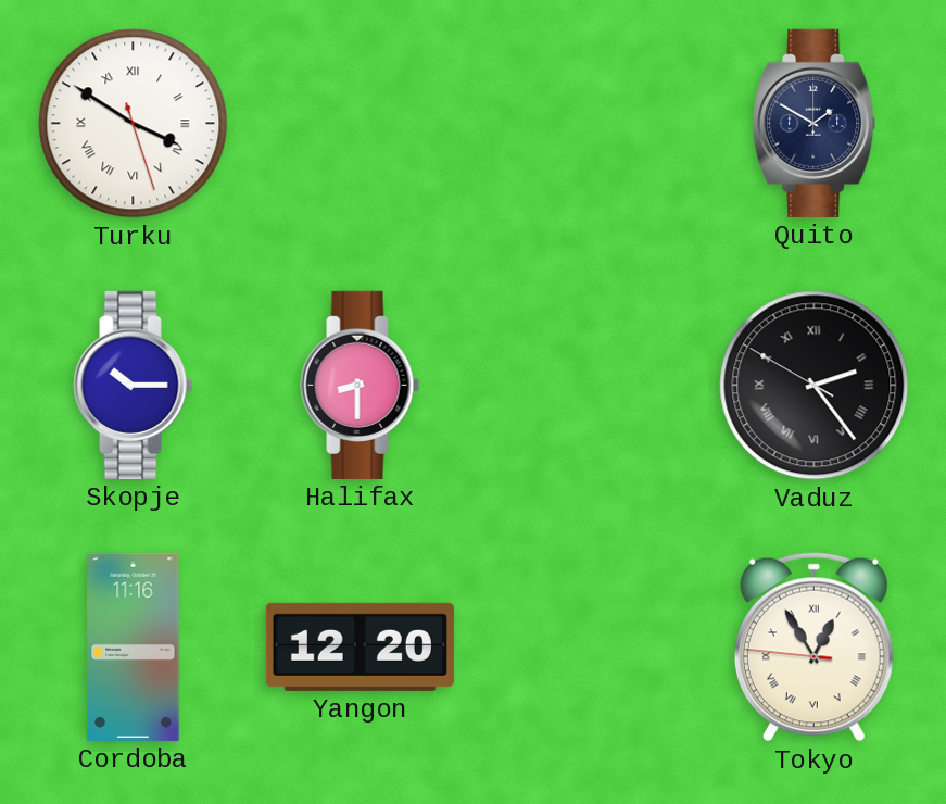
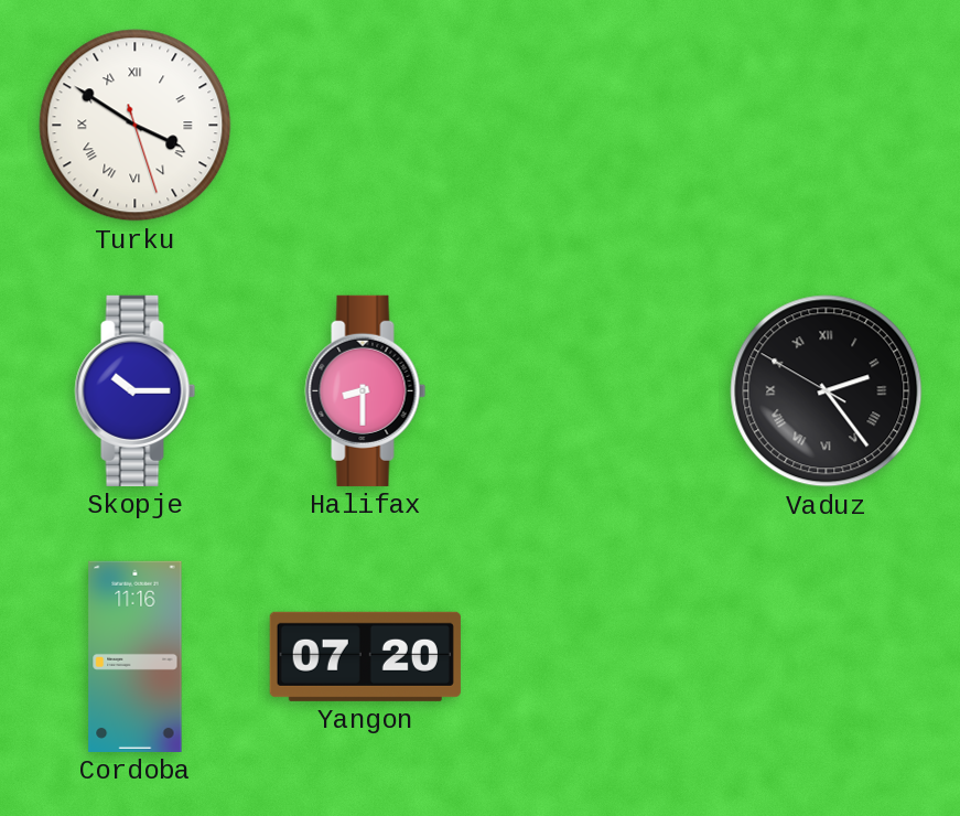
Quito: 1:50 -> none (815, 123)
Yangon: 12:20 -> 07:20 (365, 656)
Tokyo: 12:54 -> none (813, 648)
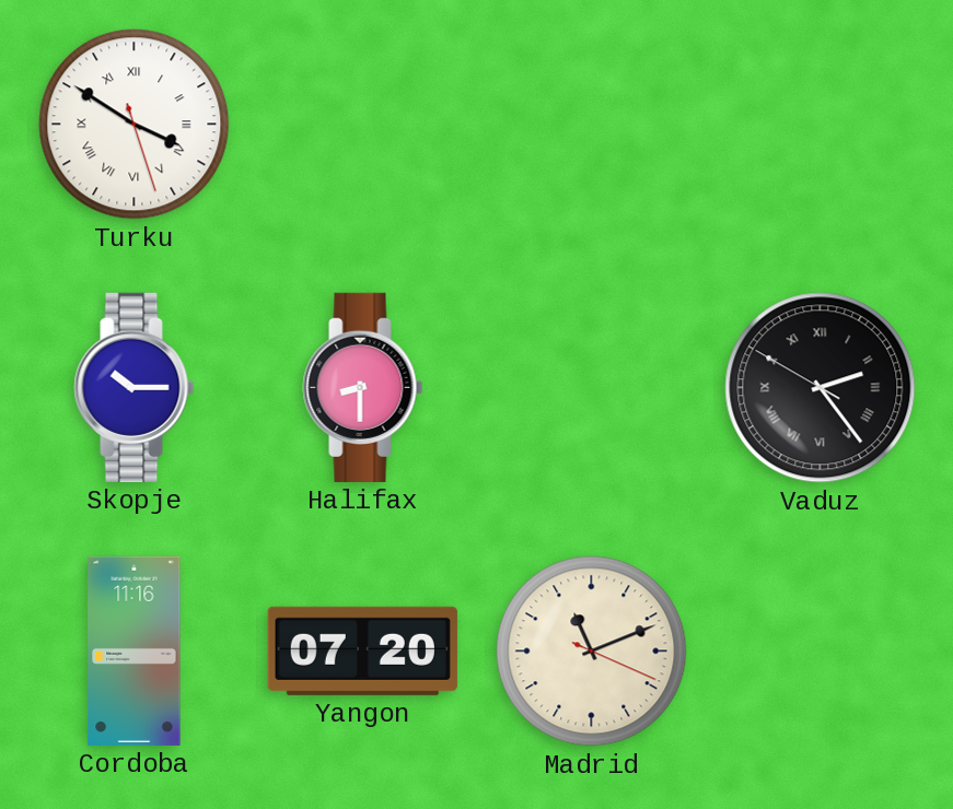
Madrid: none -> 11:11 (592, 652)
